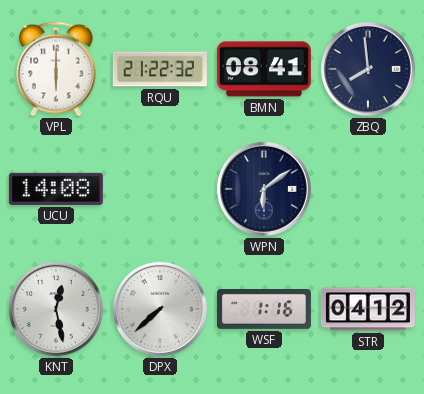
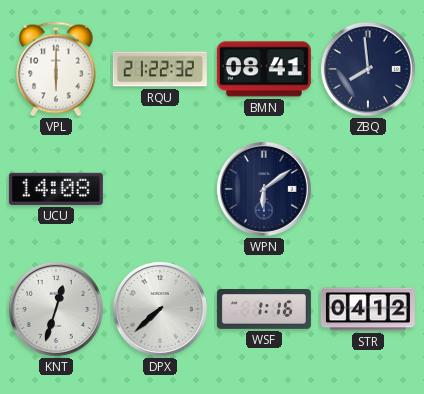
KNT: 12:28 -> 12:33 (56, 309)
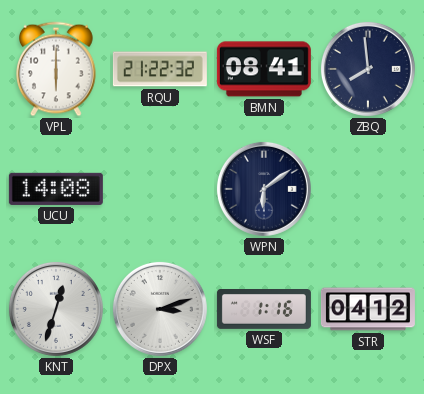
DPX: 7:38 -> 3:12 (160, 309)
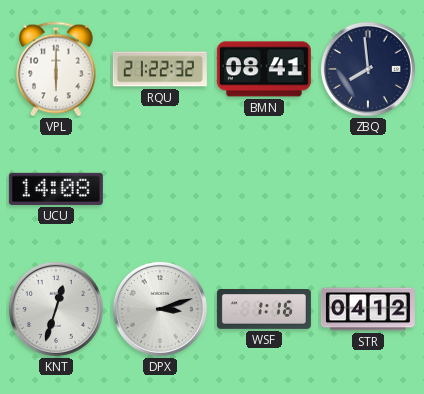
WPN: 6:09 -> none (264, 189)
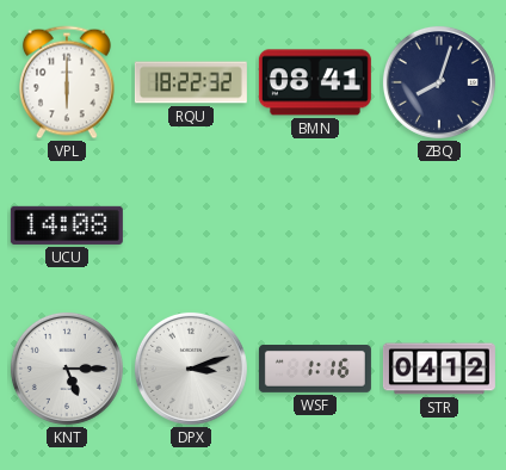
RQU: 21:22 -> 18:22 (191, 82)
ZBQ: 7:59 -> 8:03 (439, 82)
KNT: 12:33 -> 5:15 (67, 369)
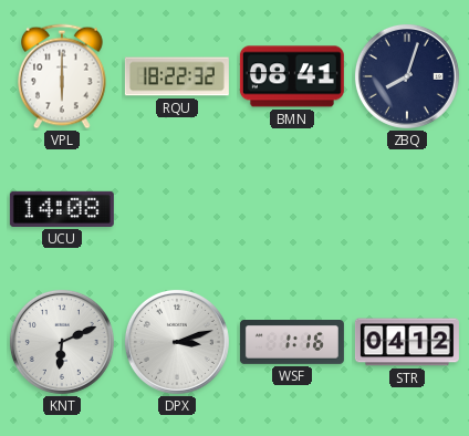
KNT: 5:15 -> 6:11 (62, 342)
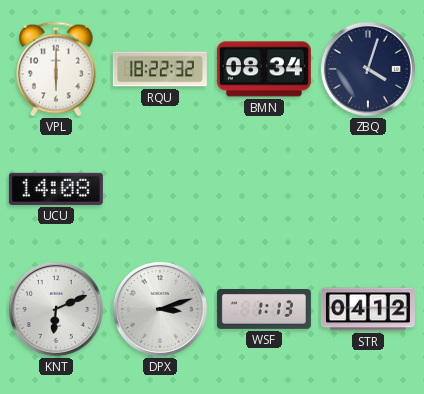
BMN: 08:41 -> 08:34 (264, 69)
ZBQ: 8:03 -> 4:03 (368, 69)
WSF: 1:16 -> 1:13 (264, 310)
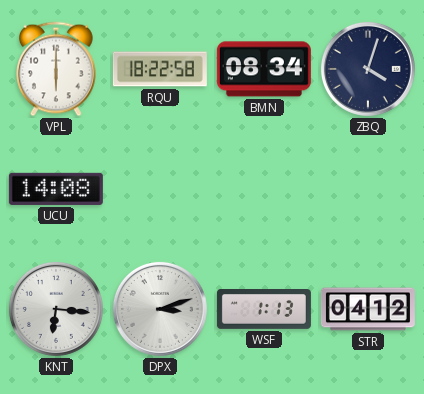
RQU: 18:22:32 -> 18:22:58 (160, 69)
KNT: 6:11 -> 6:16 (56, 309)
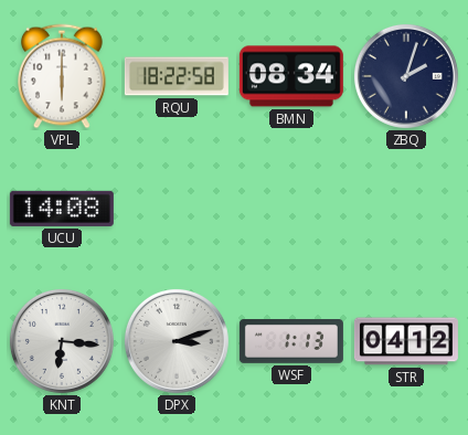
ZBQ: 4:03 -> 2:03 (406, 76)
